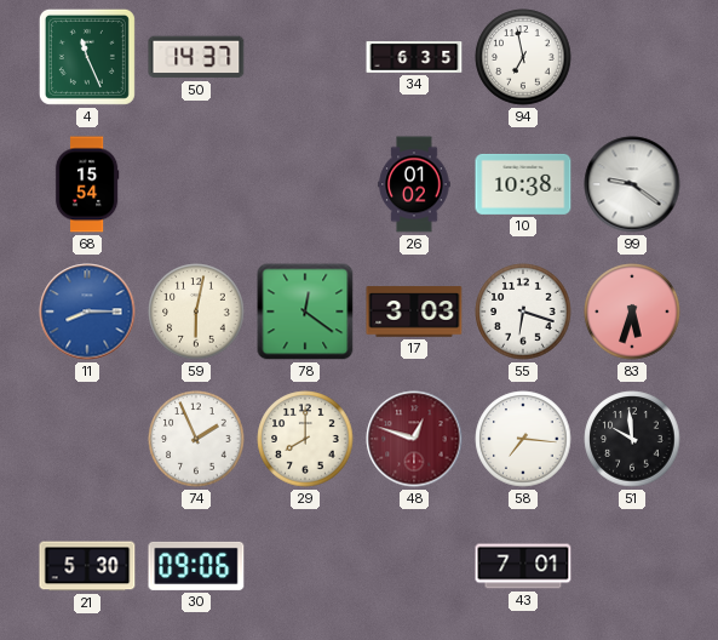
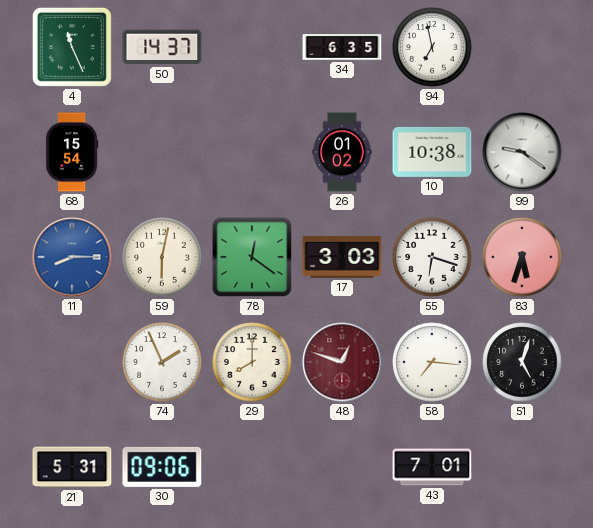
51: 9:59 -> 5:03 (522, 362)
21: 5:30 -> 5:31 (72, 467)
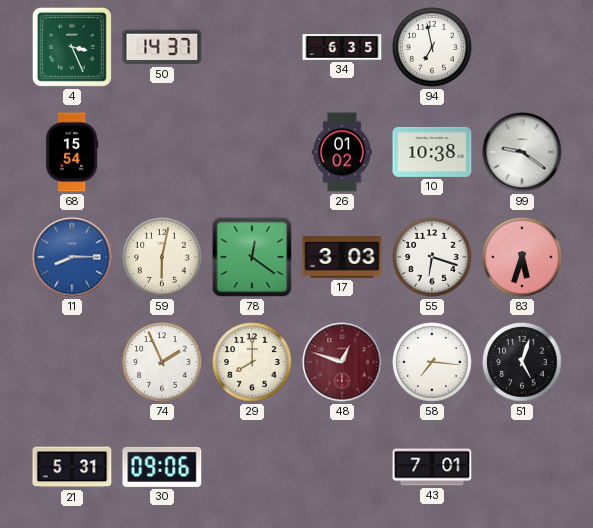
4: 11:26 -> 3:26 (72, 47)
